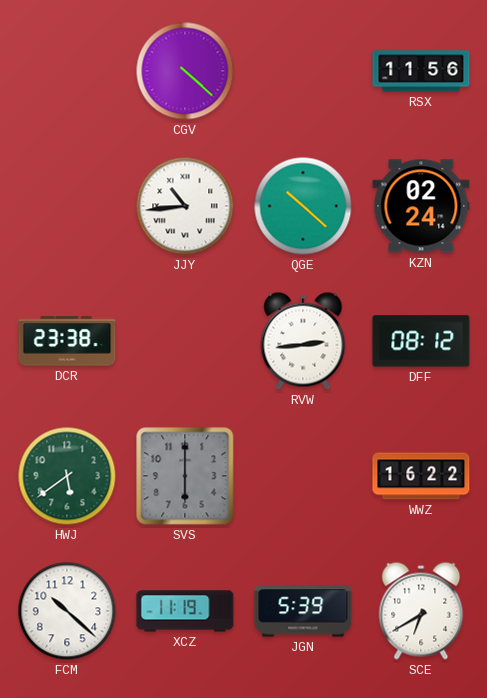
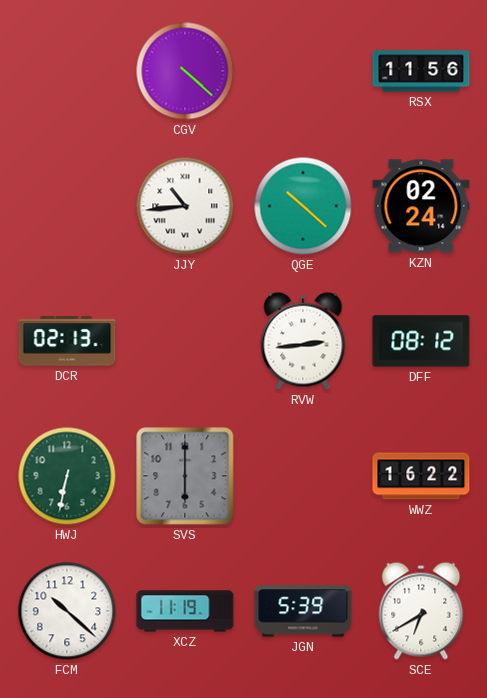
DCR: 23:38 -> 02:13 (67, 341)
HWJ: 5:39 -> 6:32 (67, 476)
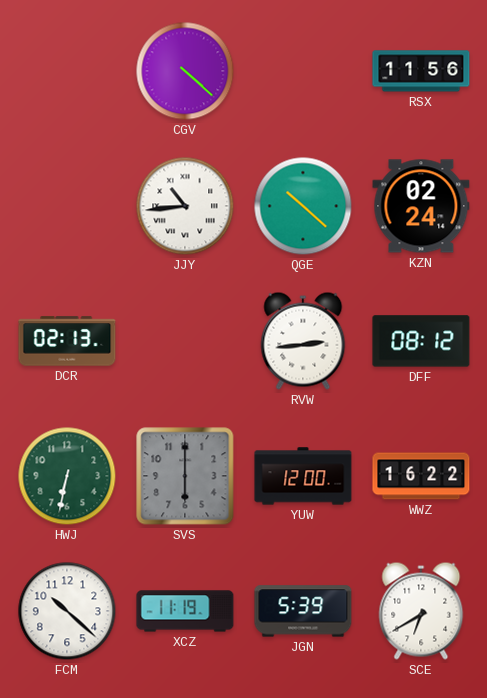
YUW: none -> 12:00 (303, 476)
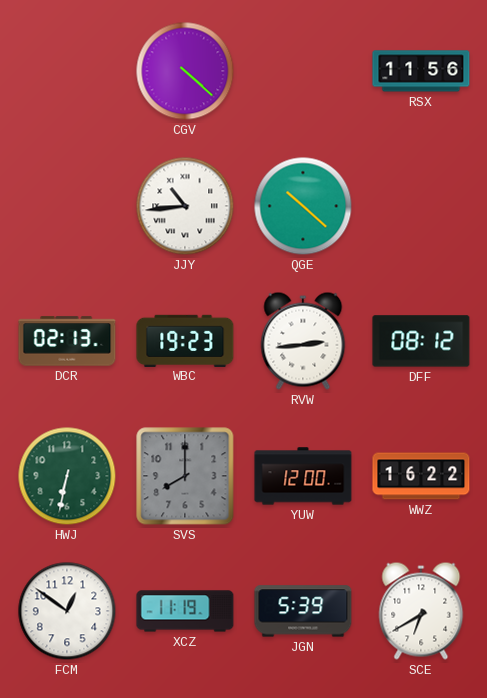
KZN: 02:24 -> none (421, 206)
WBC: none -> 19:23 (185, 340)
SVS: 6:00 -> 8:00 (185, 476)
FCM: 10:22 -> 12:51 (67, 611)
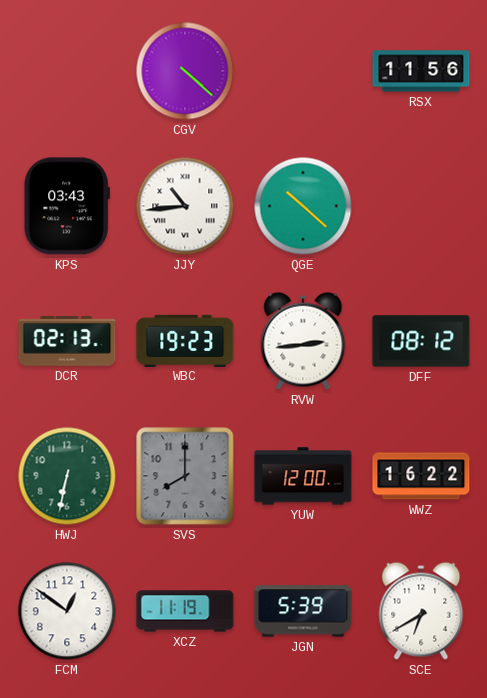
KPS: none -> 03:43 (67, 206)
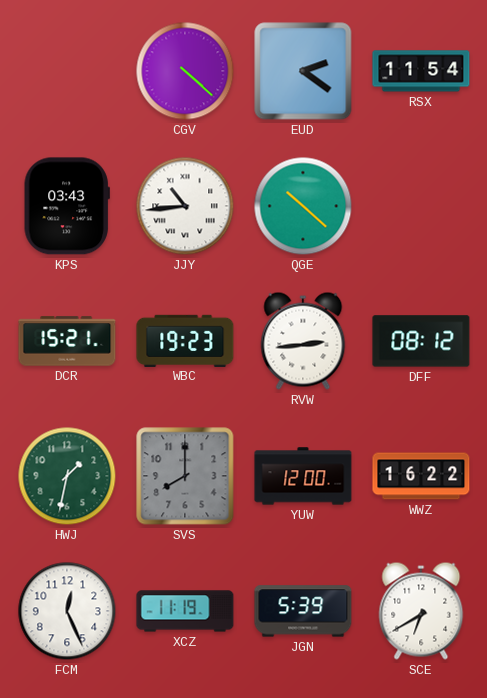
EUD: none -> 2:21 (303, 71)
RSX: 11:56 -> 11:54 (421, 71)
DCR: 02:13 -> 15:21 (67, 341)
HWJ: 6:32 -> 1:32 (67, 476)
FCM: 12:51 -> 12:26 (67, 611)
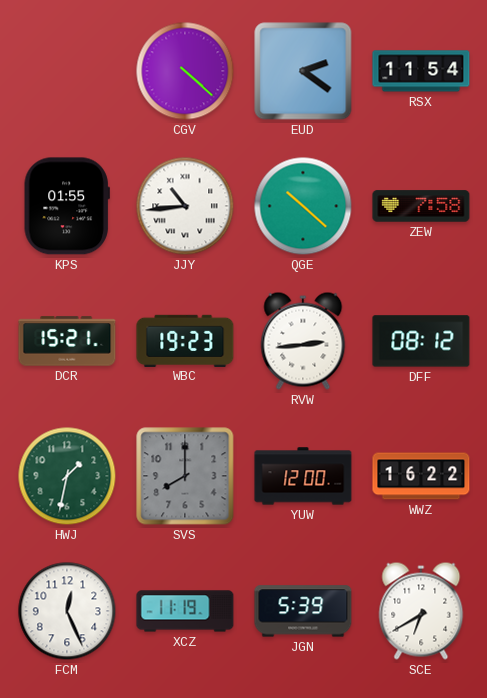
KPS: 03:43 -> 01:55 (67, 206)
ZEW: none -> 7:58 (421, 206)
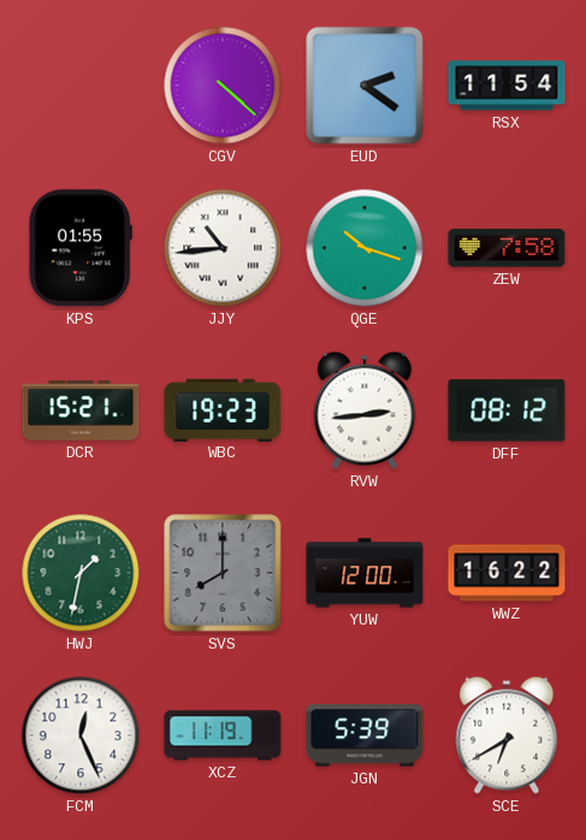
QGE: 10:22 -> 10:18 (365, 248)
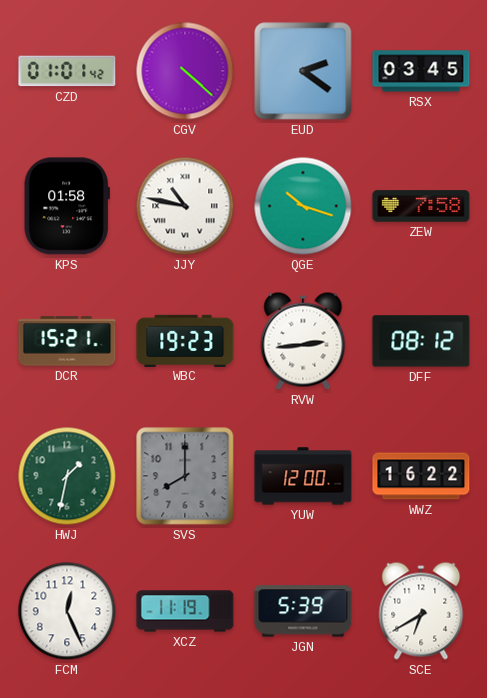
CZD: none -> 01:01 (67, 71)
RSX: 11:54 -> 03:45 (421, 71)
KPS: 01:55 -> 01:58 (67, 206)
JJY: 10:44 -> 10:47 (185, 206)
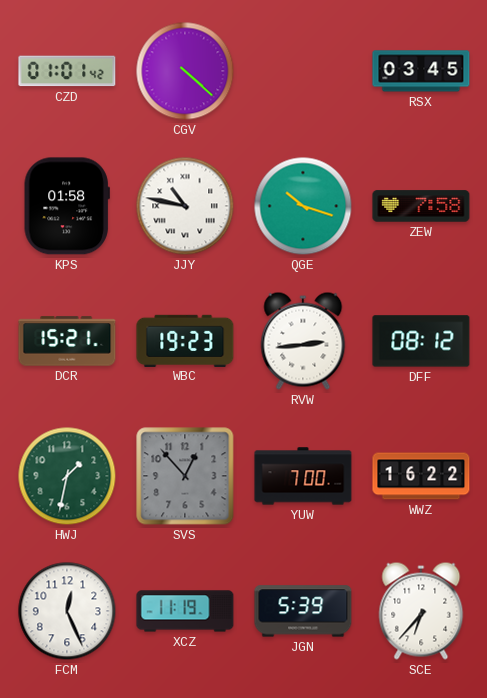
EUD: 2:21 -> none (303, 71)
SVS: 8:00 -> 12:53 (185, 476)
YUW: 12:00 -> 7:00 (303, 476)
SCE: 6:40 -> 6:37 (421, 611)
